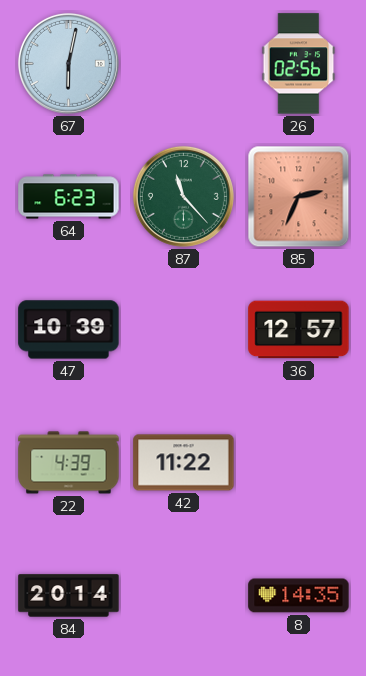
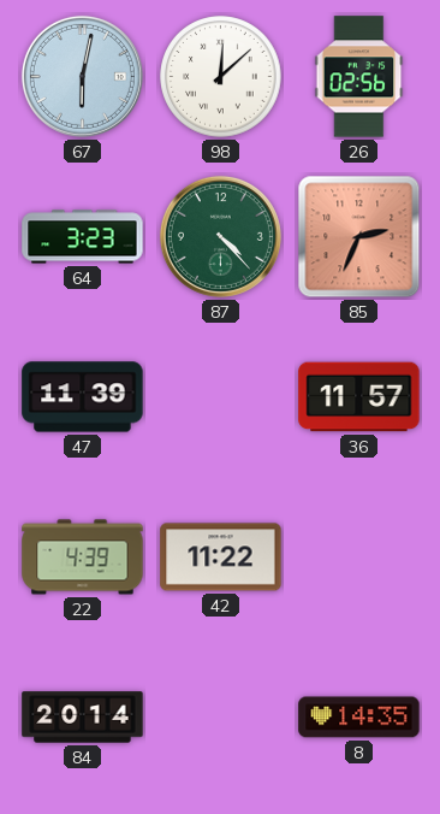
98: none -> 12:08 (221, 77)
64: 6:23 -> 3:23 (83, 237)
87: 11:23 -> 4:23 (220, 236)
47: 10:39 -> 11:39 (83, 397)
36: 12:57 -> 11:57 (359, 397)
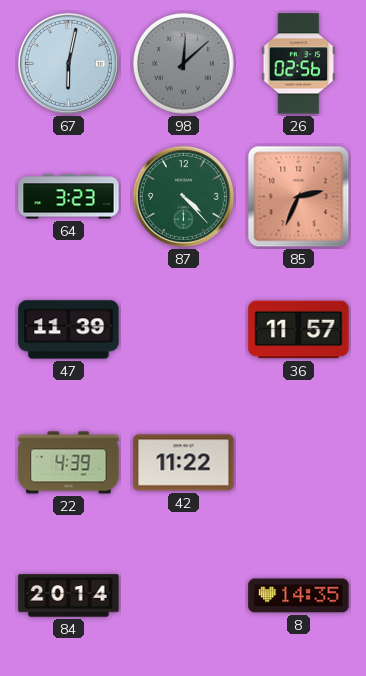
98 dial: white -> grey (184, 64)
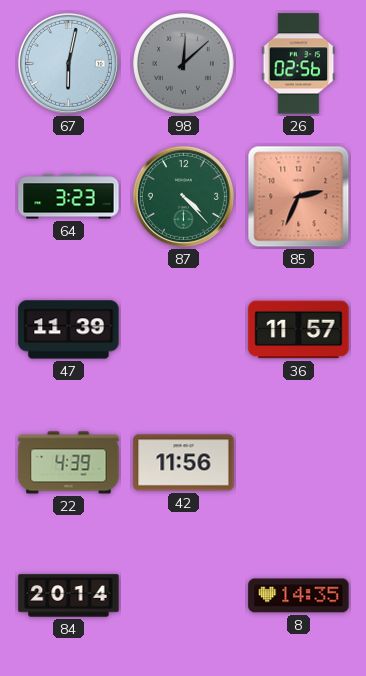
42: 11:22 -> 11:56 (184, 463)
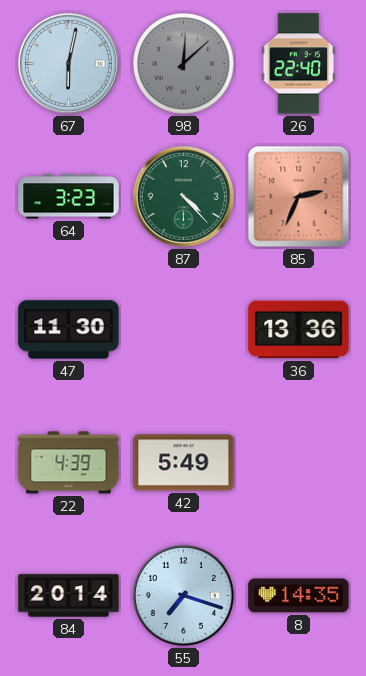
26: 02:56 -> 22:40 (299, 64)
47: 11:39 -> 11:30 (69, 330)
36: 11:57 -> 13:36 (299, 330)
42: 11:56 -> 5:49 (184, 463)
55: none -> 7:18 (183, 595)
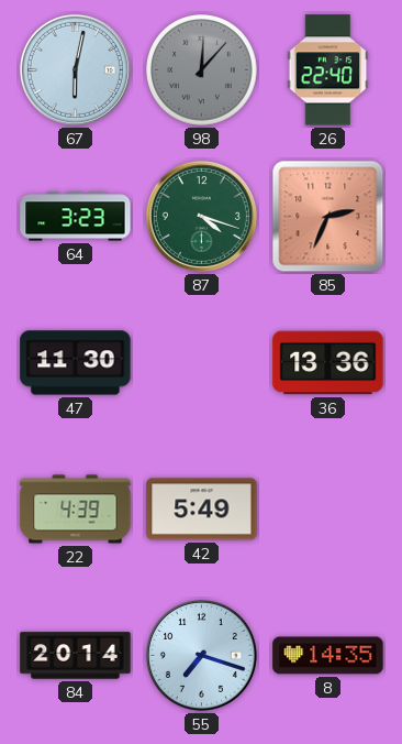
98: 12:08 -> 12:07 (202, 70)
87: 4:23 -> 4:18 (201, 216)
